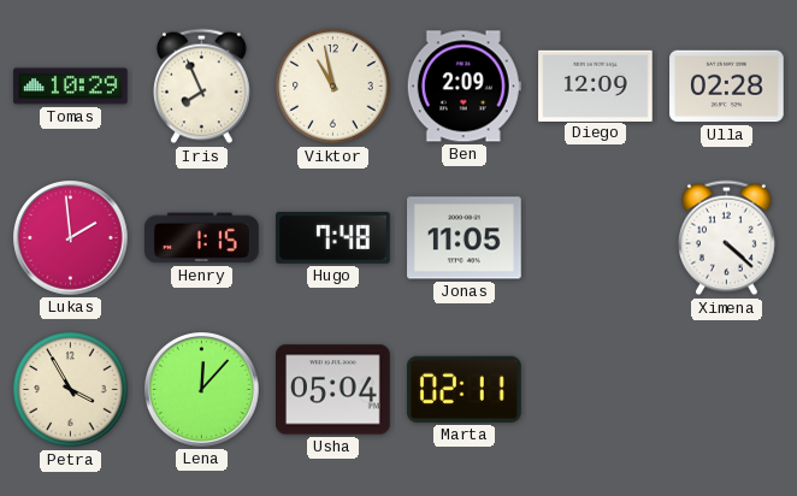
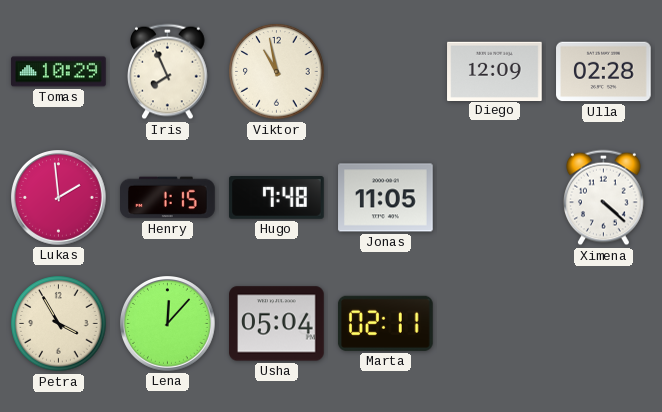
Ben: 2:09 -> none (464, 87)
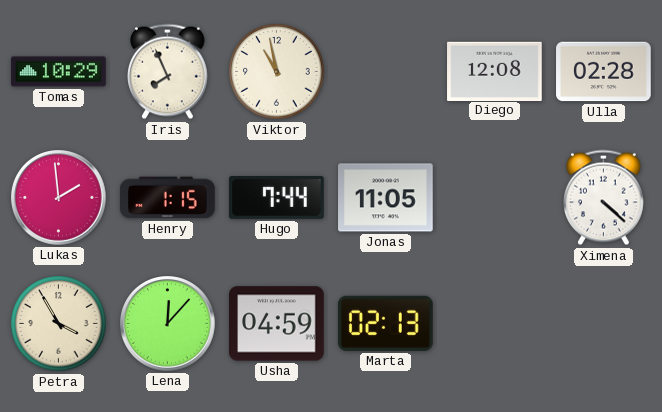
Diego: 12:09 -> 12:08 (495, 71)
Hugo: 7:48 -> 7:44 (277, 198)
Usha: 05:04 -> 04:59 (277, 324)
Marta: 02:11 -> 02:13 (385, 323)
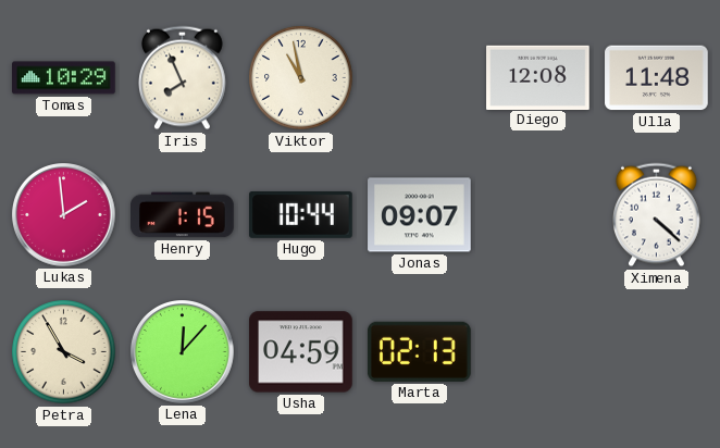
Ulla: 02:28 -> 11:48 (657, 78)
Hugo: 7:44 -> 10:44 (301, 215)
Jonas: 11:05 -> 09:07 (420, 215)
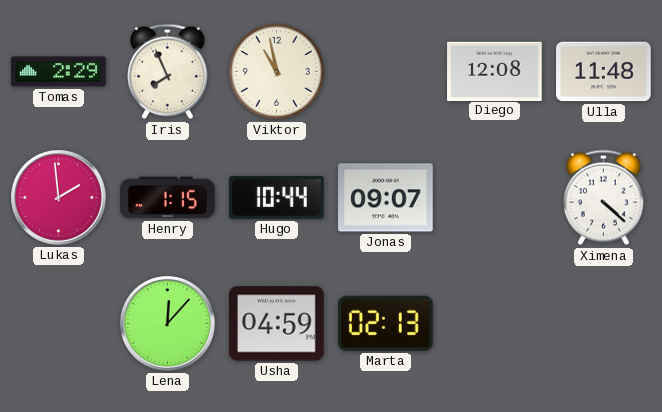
Tomas: 10:29 -> 2:29 (59, 72)
Petra: 3:55 -> none (64, 352)
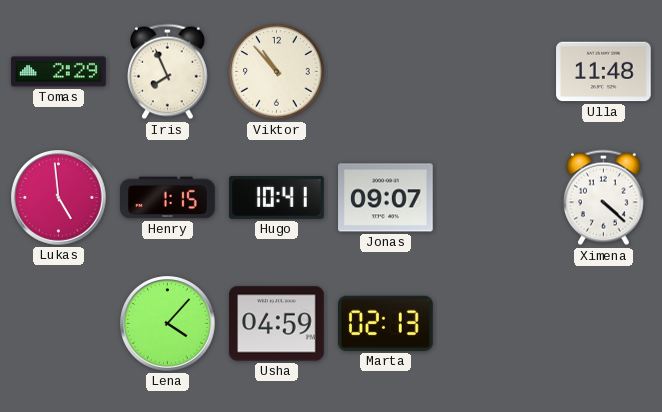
Viktor: 10:58 -> 10:53 (277, 72)
Diego: 12:08 -> none (495, 71)
Lukas: 1:59 -> 4:59 (59, 198)
Hugo: 10:44 -> 10:41 (277, 198)
Lena: 12:07 -> 4:07 (168, 324)
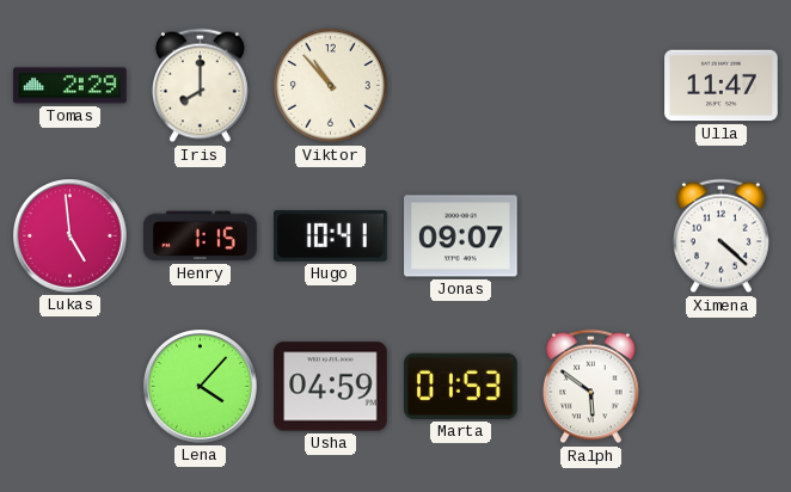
Iris: 7:56 -> 8:00 (201, 86)
Ulla: 11:48 -> 11:47 (722, 86)
Marta: 02:13 -> 01:53 (460, 386)
Ralph: none -> 5:51 (591, 387)
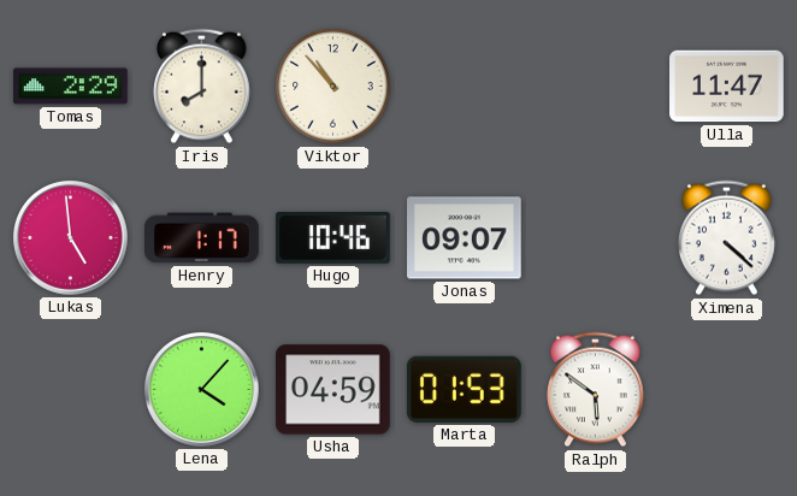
Henry: 1:15 -> 1:17 (202, 238)
Hugo: 10:41 -> 10:46 (333, 238)
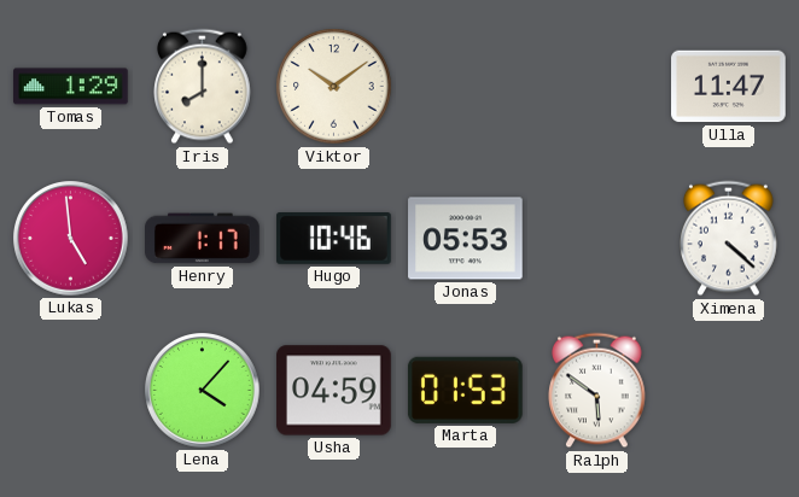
Tomas: 2:29 -> 1:29 (71, 87)
Viktor: 10:53 -> 10:09 (334, 87)
Jonas: 09:07 -> 05:53 (466, 239)
